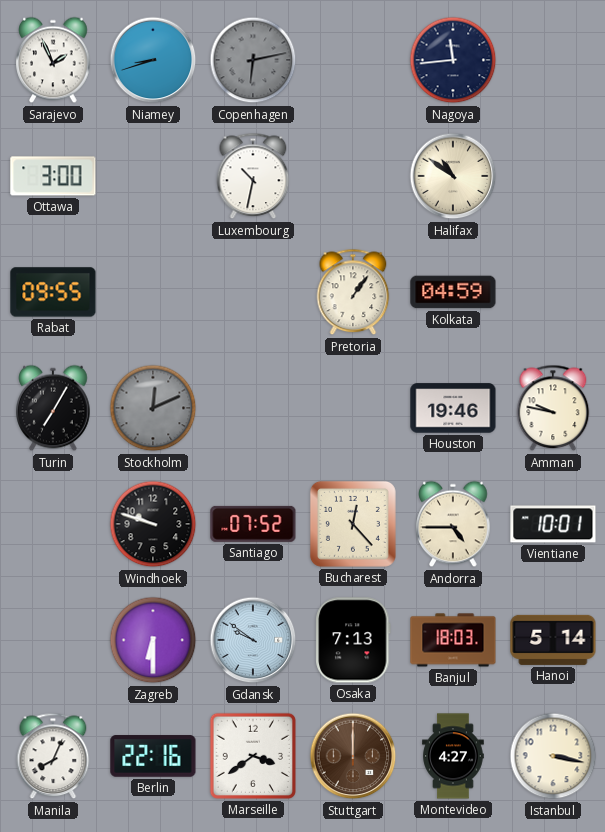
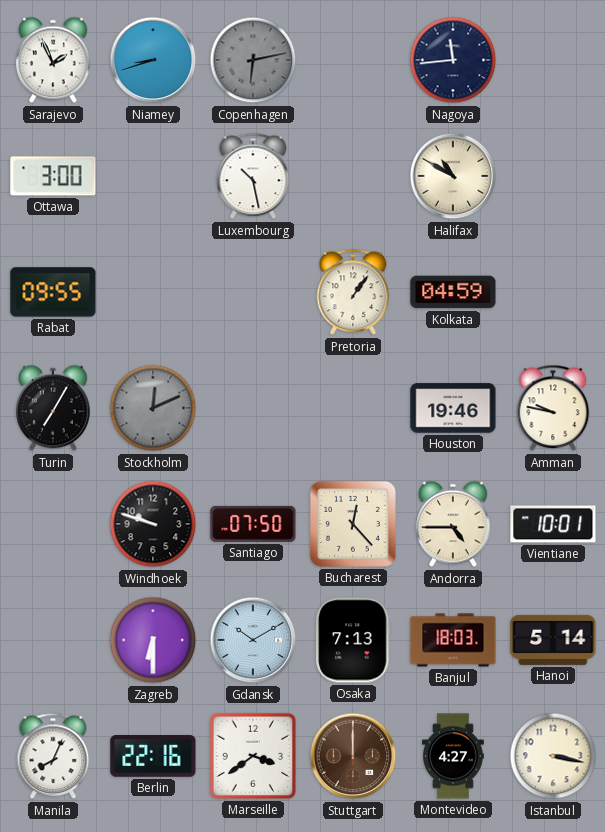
Luxembourg: 10:32 -> 10:28 (253, 176)
Halifax: 10:51 -> 10:50 (453, 176)
Santiago: 07:52 -> 07:50 (253, 524)
Gdansk: 9:51 -> 10:10 (253, 640)
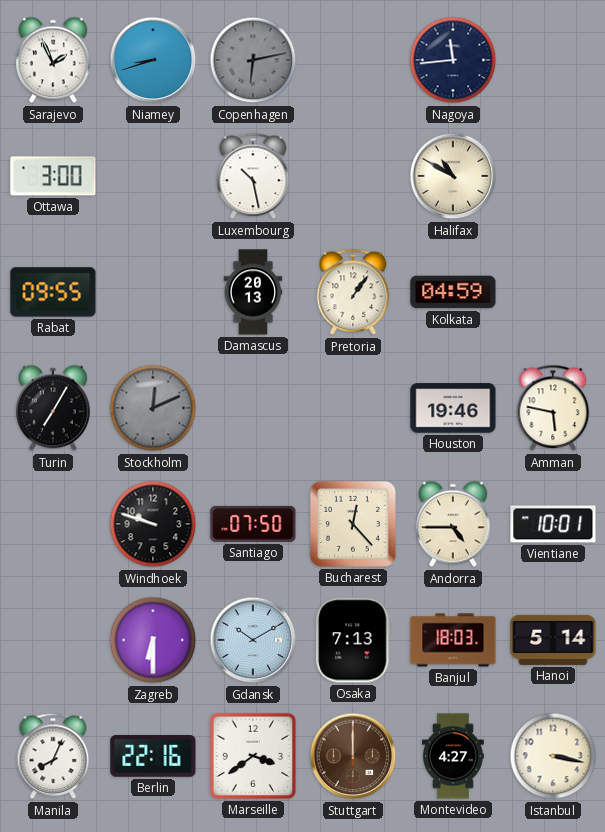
Damascus: none -> 20:13 (253, 292)
Amman: 9:47 -> 5:47 (553, 408)
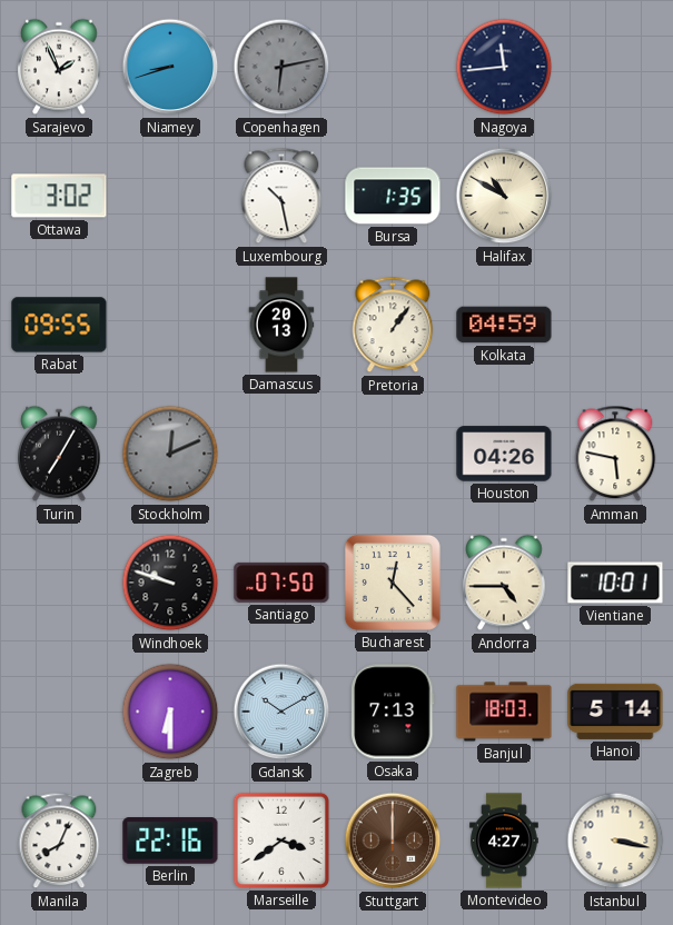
Ottawa: 3:00 -> 3:02 (59, 196)
Bursa: none -> 1:35 (393, 196)
Houston: 19:46 -> 04:26 (504, 454)
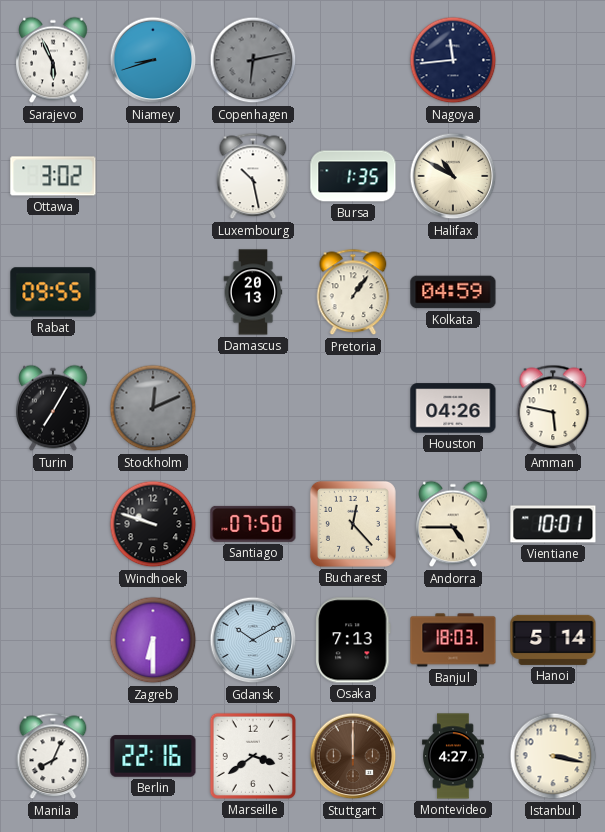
Sarajevo: 1:56 -> 5:56 (53, 60)
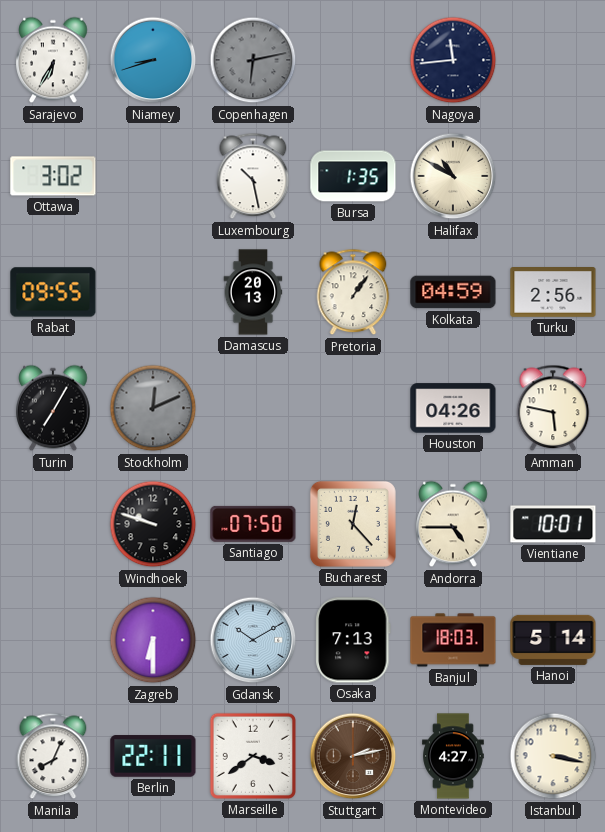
Sarajevo: 5:56 -> 6:35 (53, 60)
Turku: none -> 2:56 (553, 293)
Berlin: 22:16 -> 22:11 (153, 756)
Stuttgart: 12:00 -> 2:13 (353, 756)
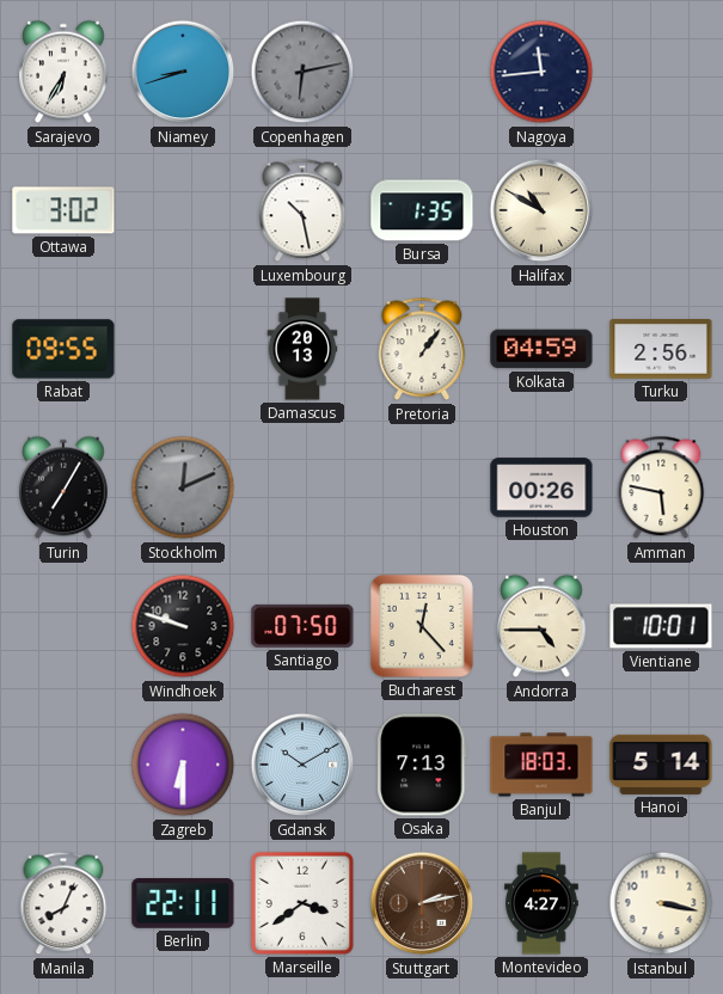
Houston: 04:26 -> 00:26 (541, 487)
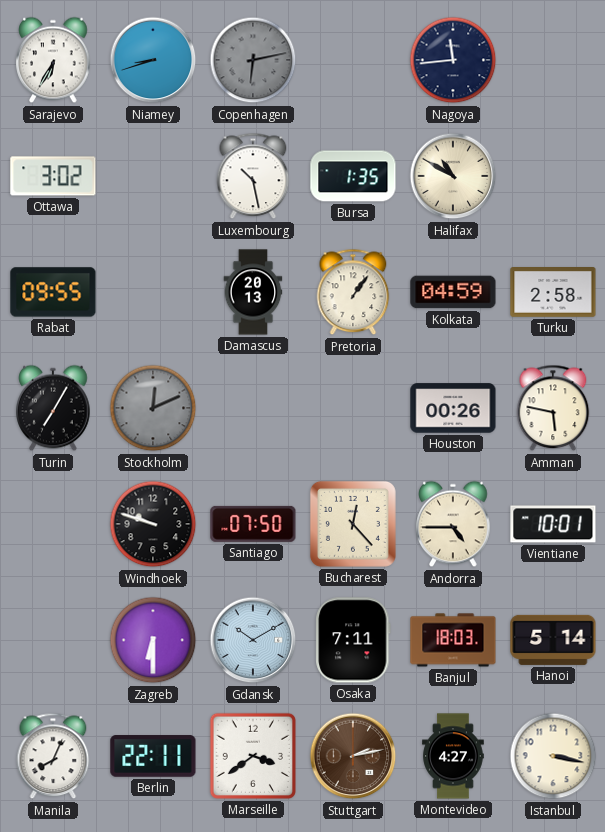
Turku: 2:56 -> 2:58 (553, 293)
Osaka: 7:13 -> 7:11 (353, 640)
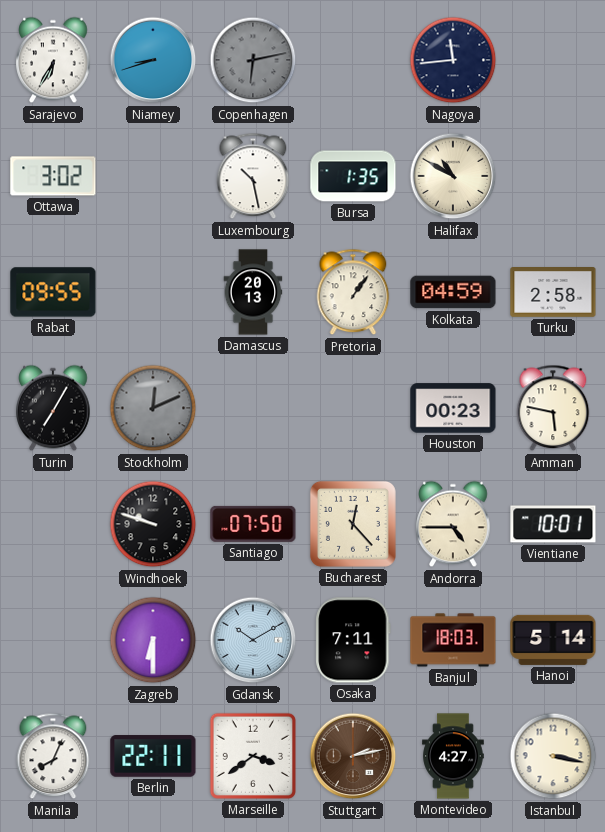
Houston: 00:26 -> 00:23 (453, 408)
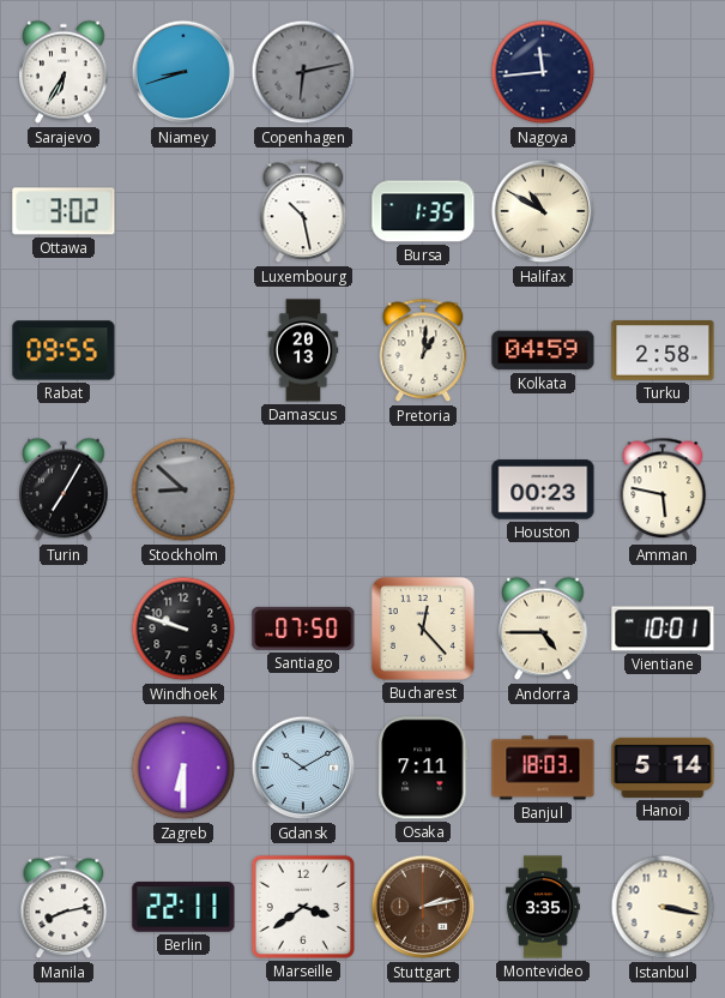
Pretoria: 1:06 -> 1:01 (423, 350)
Stockholm: 12:11 -> 8:52 (183, 489)
Manila: 8:04 -> 8:13 (64, 907)
Montevideo: 4:27 -> 3:35 (543, 907)
